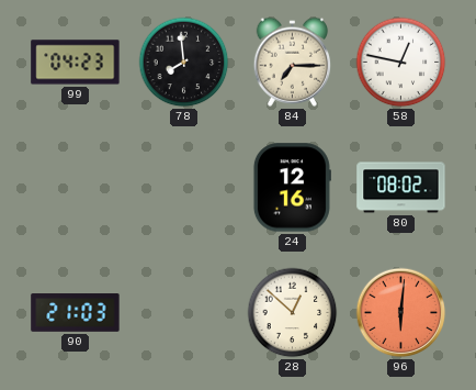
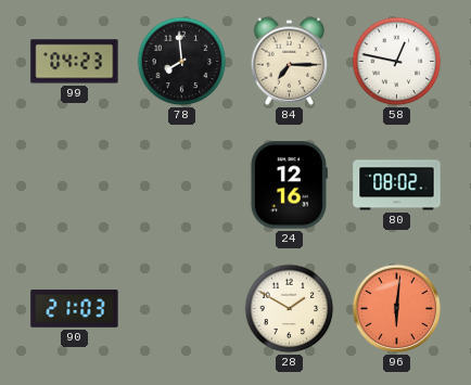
28: 12:52 -> 1:50 (290, 309)
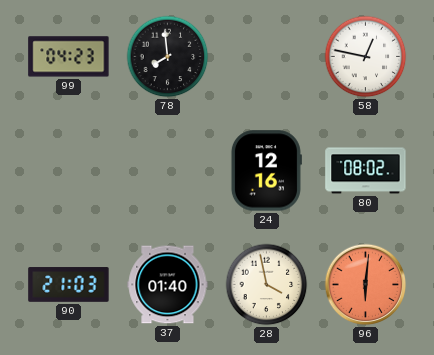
84: 7:15 -> none (290, 61)
37: none -> 01:40 (168, 285)
28: 1:50 -> 3:58 (267, 285)
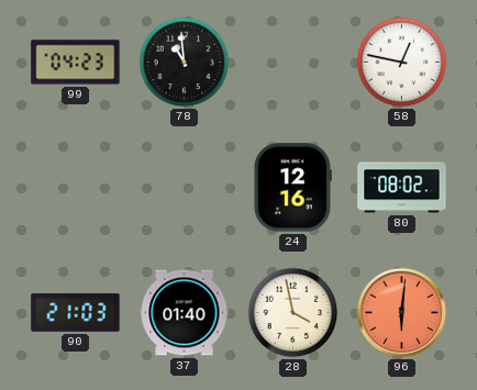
78: 7:59 -> 10:59 (185, 63)
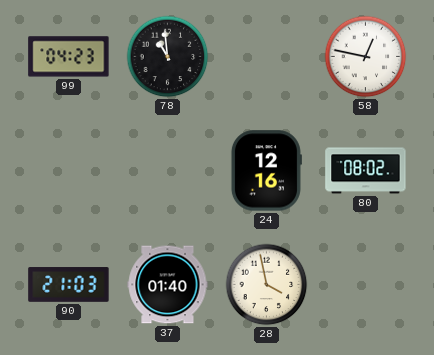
96: 6:01 -> none (402, 313)
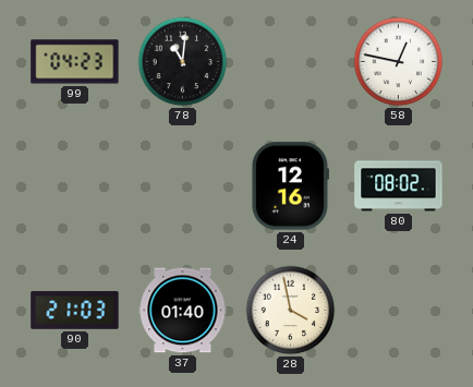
78: 10:59 -> 11:01 (183, 62)
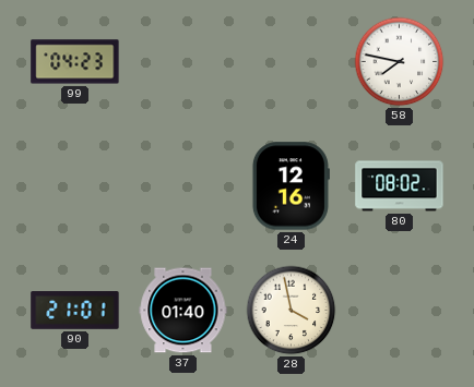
78: 11:01 -> none (183, 62)
58: 12:47 -> 7:47 (400, 62)
90: 21:03 -> 21:01 (75, 311)
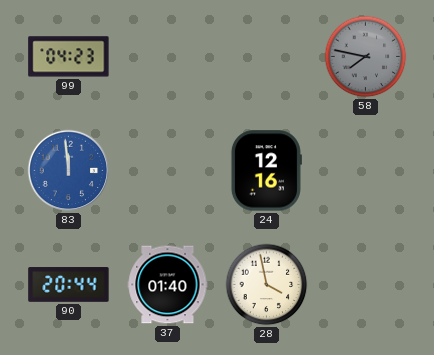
58 dial: white -> grey (366, 57)
83: none -> 11:59 (69, 171)
80: 08:02 -> none (400, 186)
90: 21:01 -> 20:44 (69, 285)
